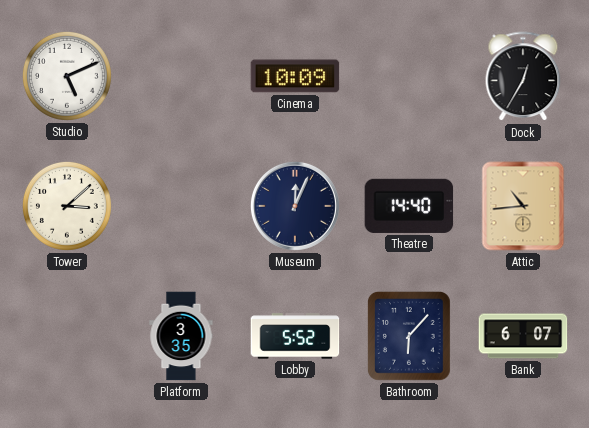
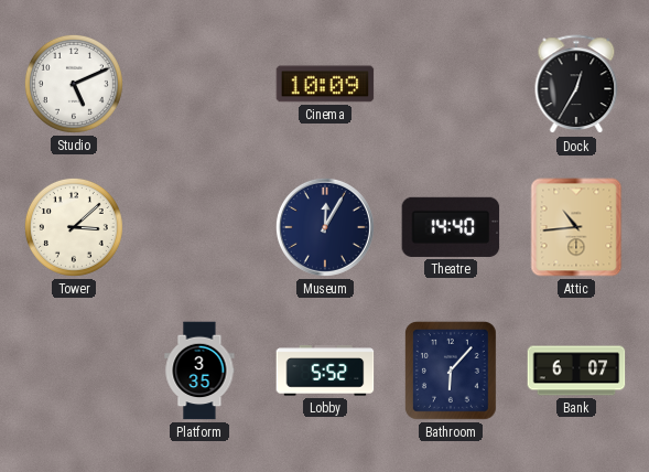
Museum: 12:04 -> 12:05 (325, 227)
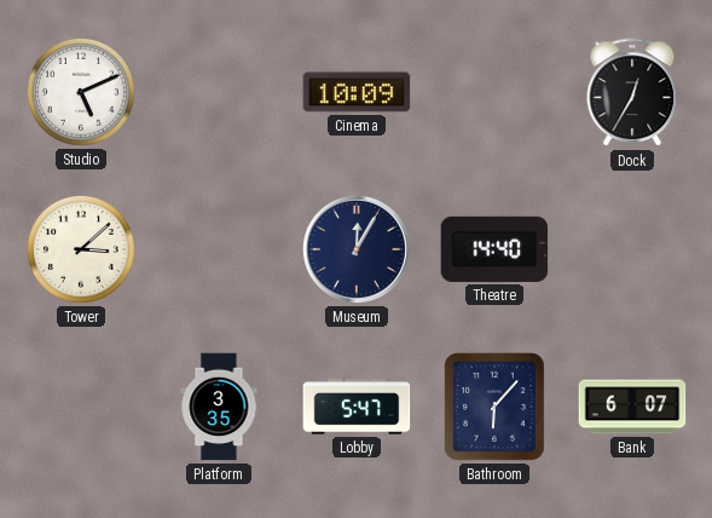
Attic: 10:44 -> none (576, 227)
Lobby: 5:52 -> 5:47 (357, 407)
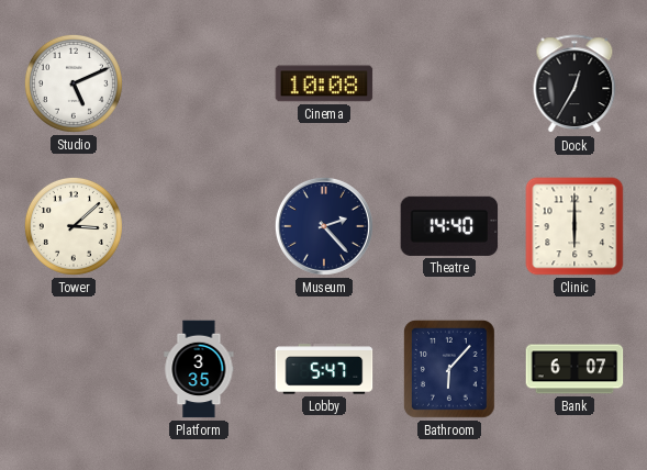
Cinema: 10:09 -> 10:08 (324, 83)
Museum: 12:05 -> 2:23 (324, 226)
Clinic: none -> 6:00 (575, 226)
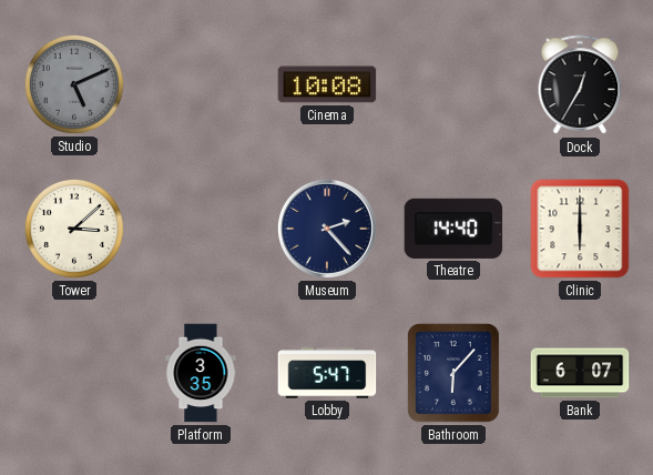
Studio dial: white -> grey (74, 84)
